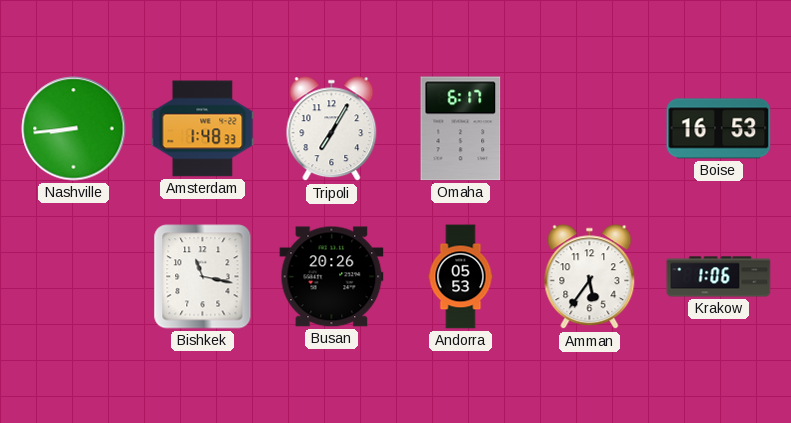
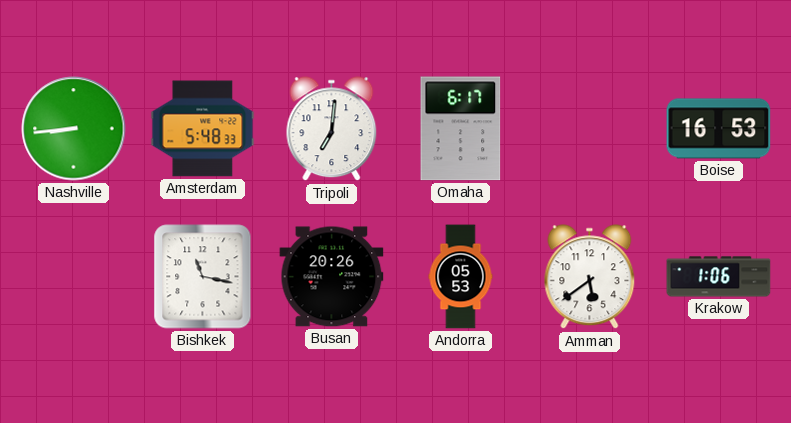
Amsterdam: 1:48 -> 5:48 (203, 129)
Tripoli: 7:05 -> 7:01 (332, 129)
Amman: 5:36 -> 5:39 (590, 277)
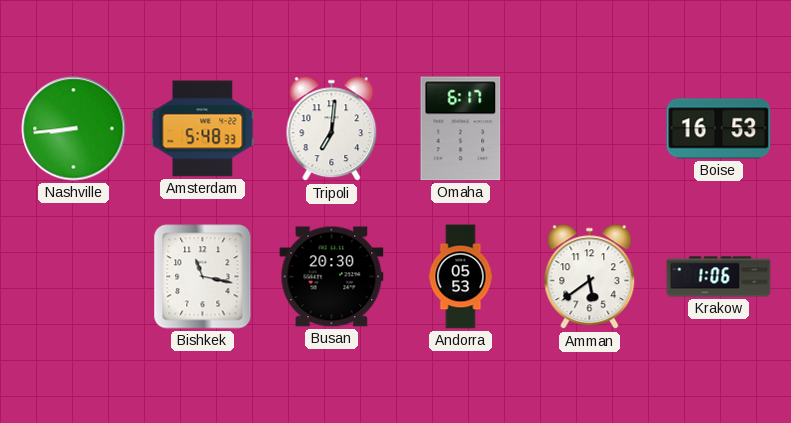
Busan: 20:26 -> 20:30 (332, 277)
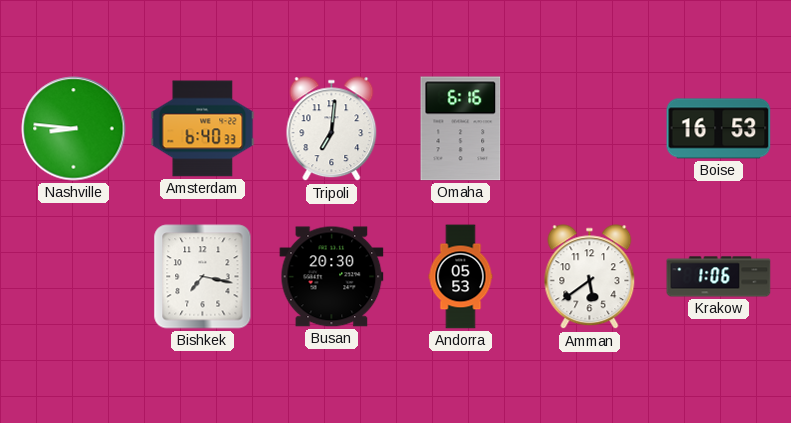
Nashville: 8:44 -> 8:46 (74, 129)
Amsterdam: 5:48 -> 6:40 (203, 129)
Omaha: 6:17 -> 6:16 (461, 129)
Bishkek: 11:17 -> 7:17 (203, 277)
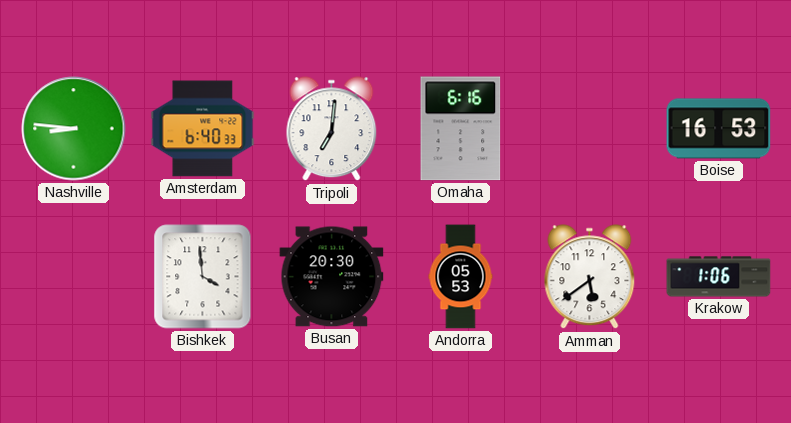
Bishkek: 7:17 -> 3:59 (203, 277)
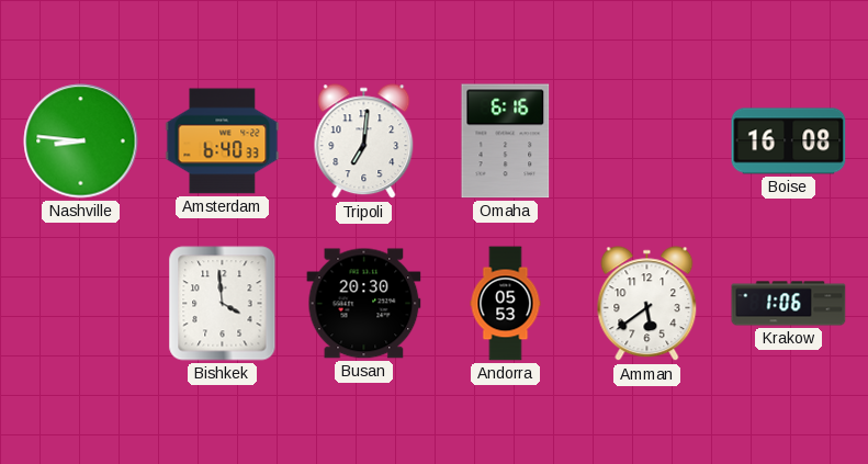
Boise: 16:53 -> 16:08 (789, 142)
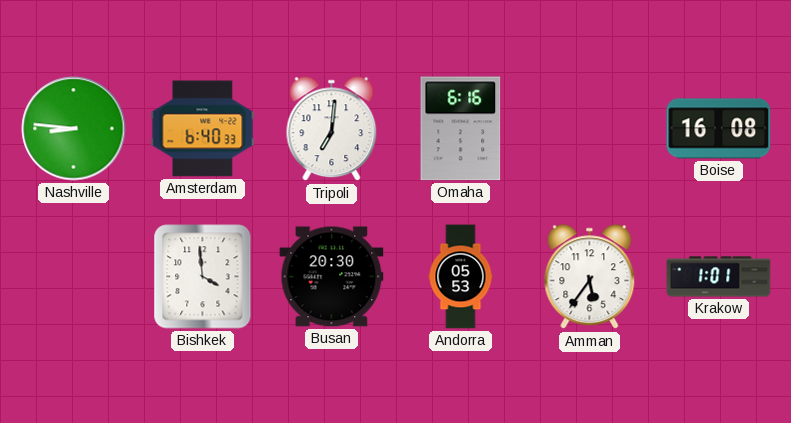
Amman: 5:39 -> 5:36 (590, 277)
Krakow: 1:06 -> 1:01 (719, 277)
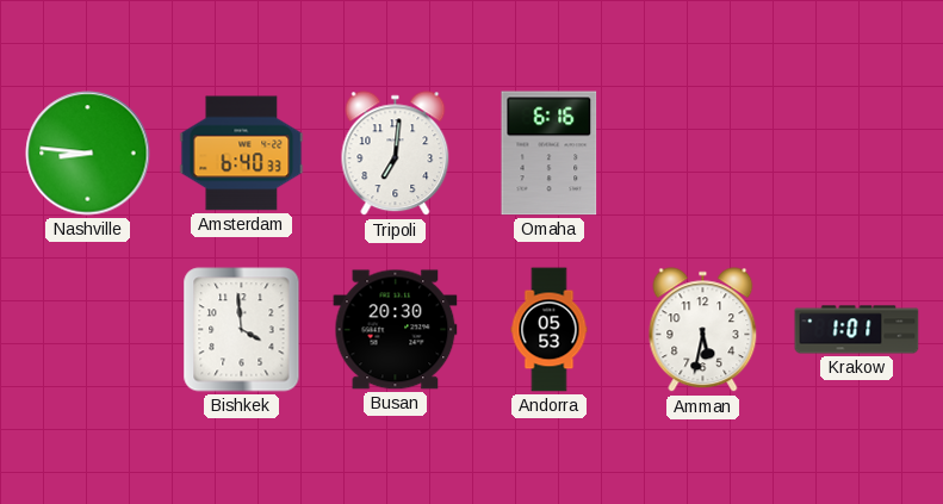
Boise: 16:08 -> none (719, 129)
Amman: 5:36 -> 5:32 (703, 330)
